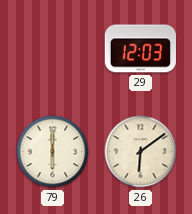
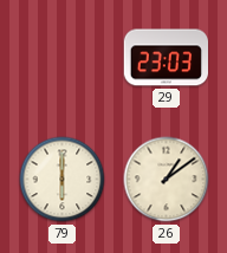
29: 12:03 -> 23:03 (166, 58)
26: 6:09 -> 1:09 (167, 180)
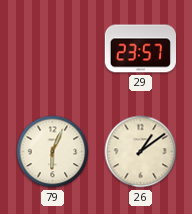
29: 23:03 -> 23:57 (140, 49)
79: 6:00 -> 6:04 (53, 152)
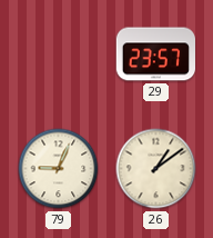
79: 6:04 -> 9:04 (59, 169)
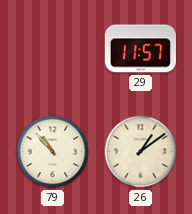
29: 23:57 -> 11:57 (140, 49)
79: 9:04 -> 10:53 (53, 152)
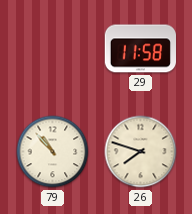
29: 11:57 -> 11:58 (140, 49)
26: 1:09 -> 7:48 (141, 152)
